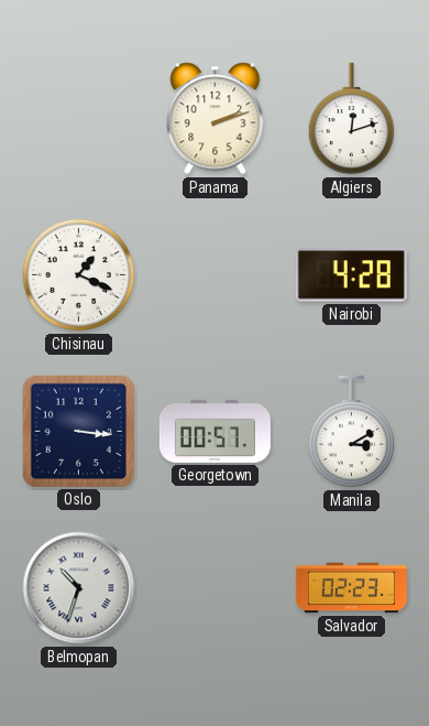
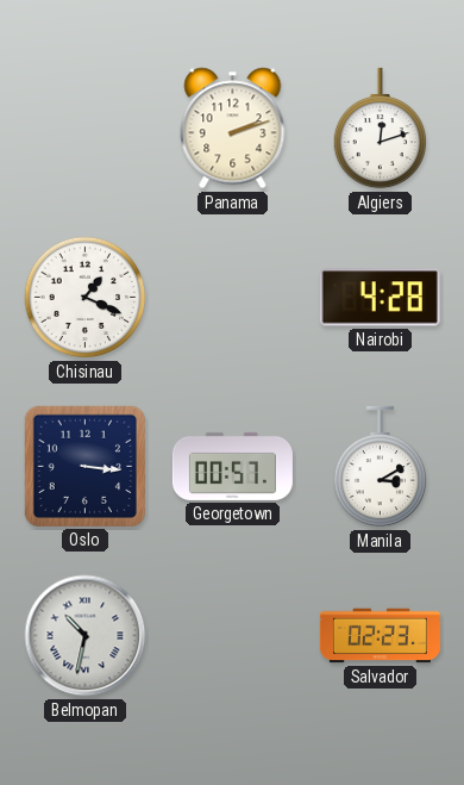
Belmopan: 10:33 -> 10:32 (86, 636)
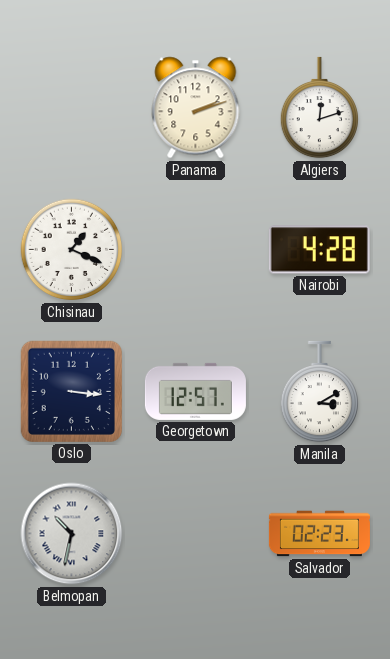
Georgetown: 00:57 -> 12:57 (195, 391)
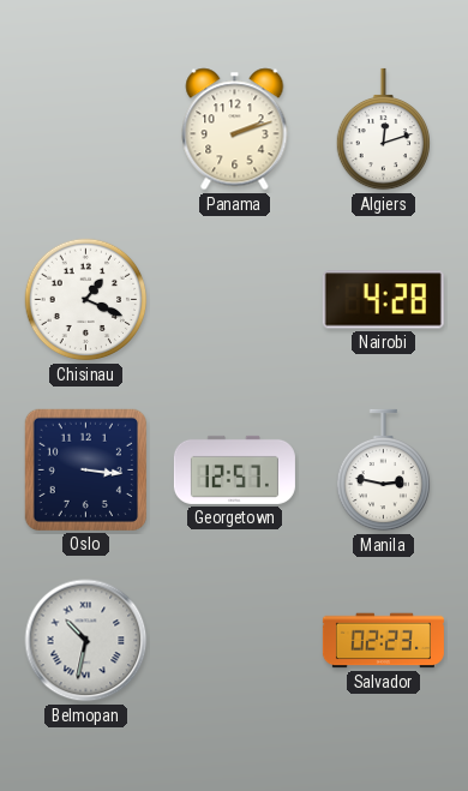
Manila: 3:10 -> 2:47 (383, 471)
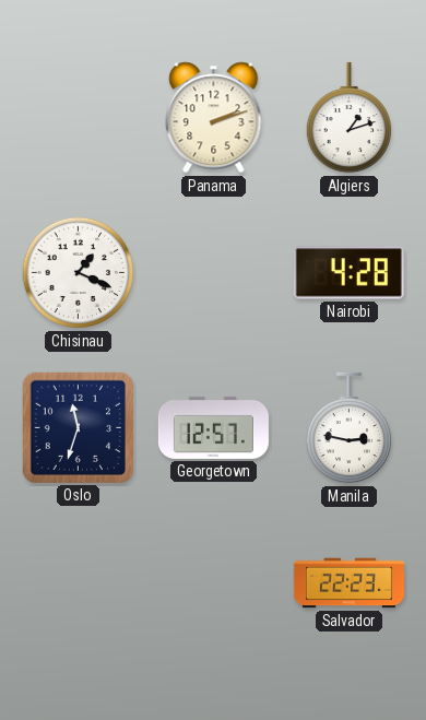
Algiers: 12:12 -> 1:12 (348, 118)
Oslo: 3:16 -> 11:33 (78, 427)
Belmopan: 10:32 -> none (86, 641)
Salvador: 02:23 -> 22:23 (348, 583)
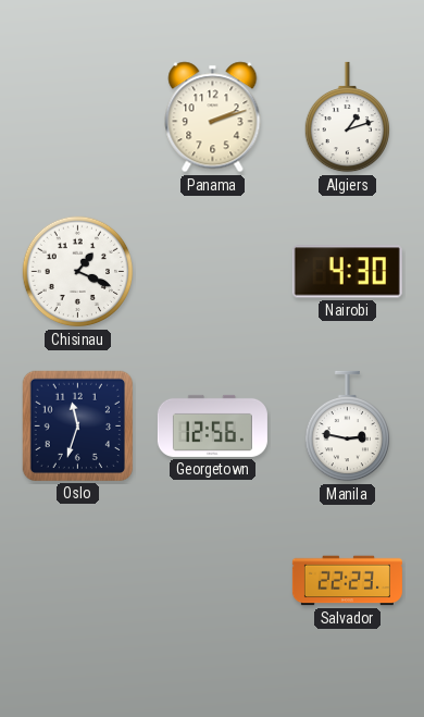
Nairobi: 4:28 -> 4:30 (347, 272)
Georgetown: 12:57 -> 12:56 (212, 425)
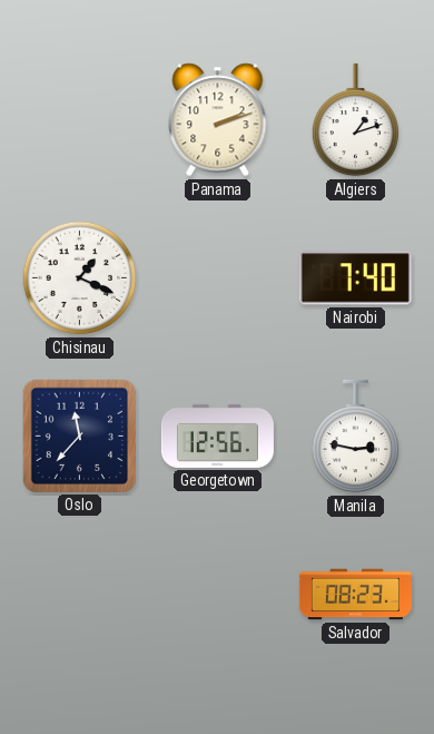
Nairobi: 4:30 -> 7:40 (355, 278)
Oslo: 11:33 -> 11:37 (79, 435)
Salvador: 22:23 -> 08:23 (355, 595)
